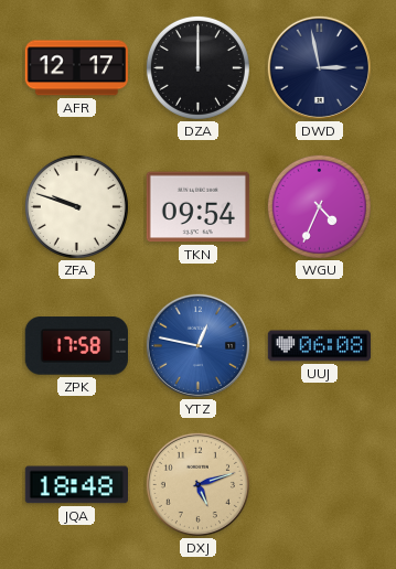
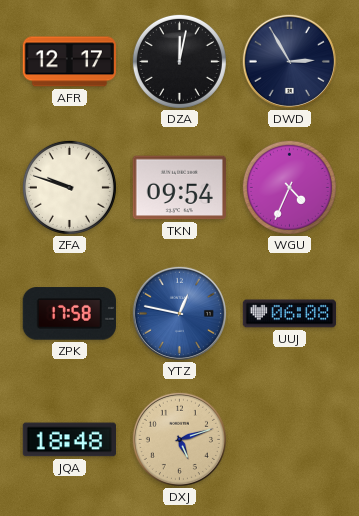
DZA: 12:00 -> 12:02 (179, 61)
DWD: 2:58 -> 2:55 (289, 61)
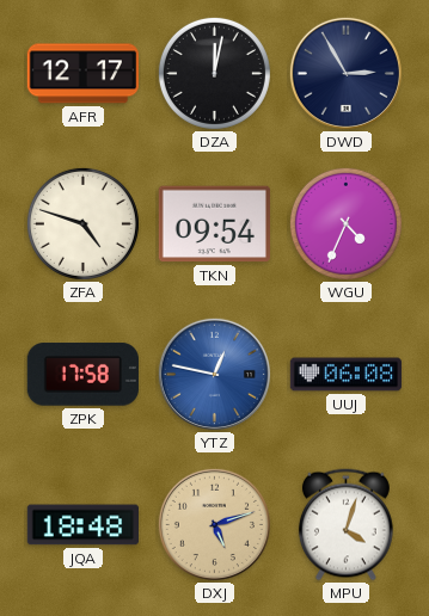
ZFA: 9:48 -> 4:48 (82, 223)
MPU: none -> 4:03 (345, 525)
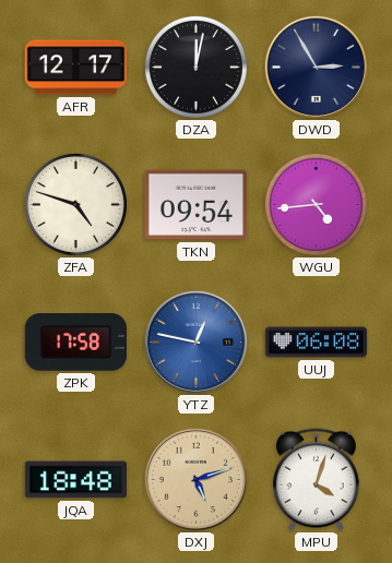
WGU: 4:34 -> 4:44 (316, 204)
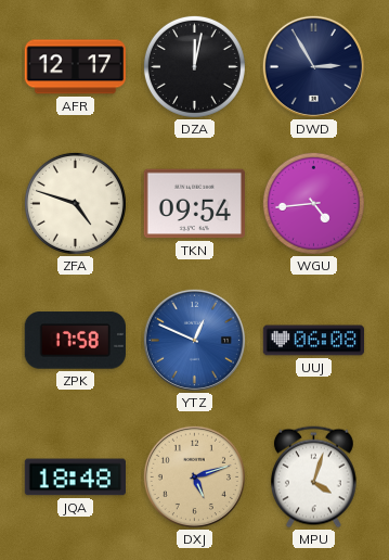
YTZ: 12:47 -> 12:49 (194, 340)
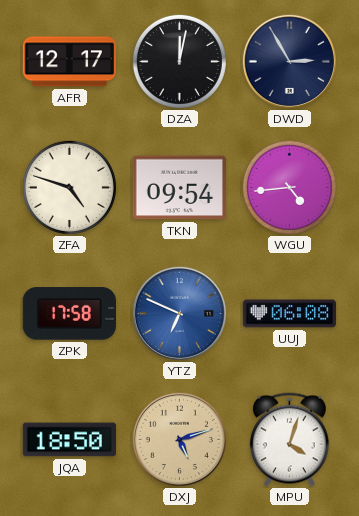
YTZ: 12:49 -> 6:49 (179, 313)
JQA: 18:48 -> 18:50 (69, 440)
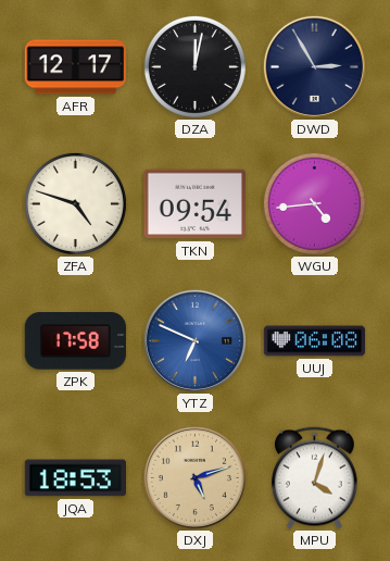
JQA: 18:50 -> 18:53 (75, 478)
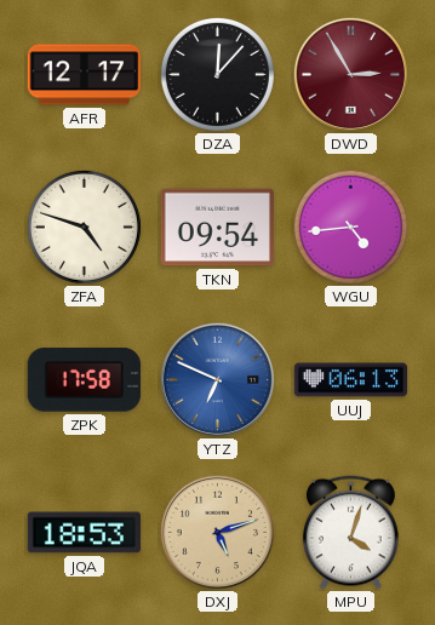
DZA: 12:02 -> 12:07 (217, 74)
DWD dial: navy -> burgundy (350, 74)
UUJ: 06:08 -> 06:13 (351, 380)
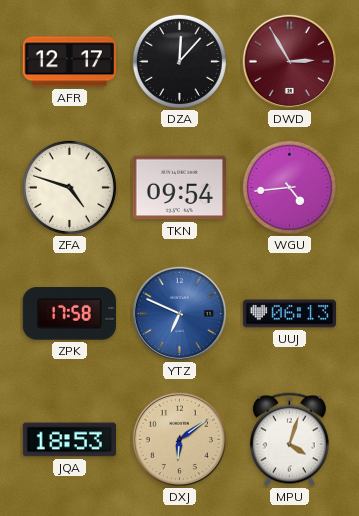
DXJ: 5:12 -> 6:09 (179, 439)
